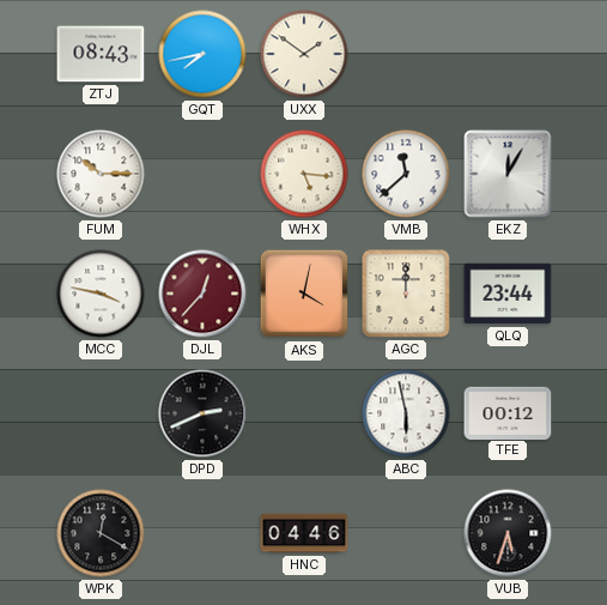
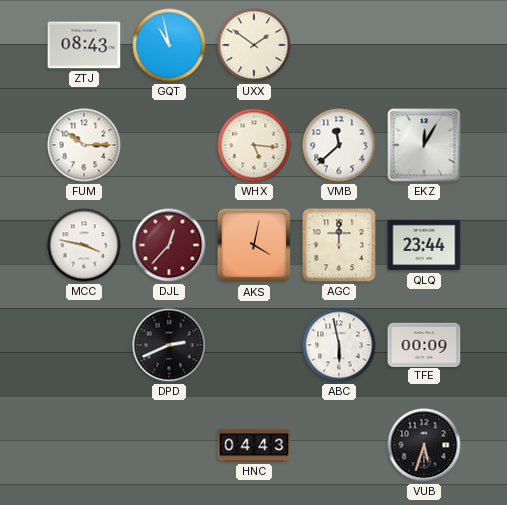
GQT: 7:43 -> 10:58 (169, 45)
TFE: 00:12 -> 00:09 (424, 344)
WPK: 12:20 -> none (101, 533)
HNC: 04:46 -> 04:43 (254, 445)
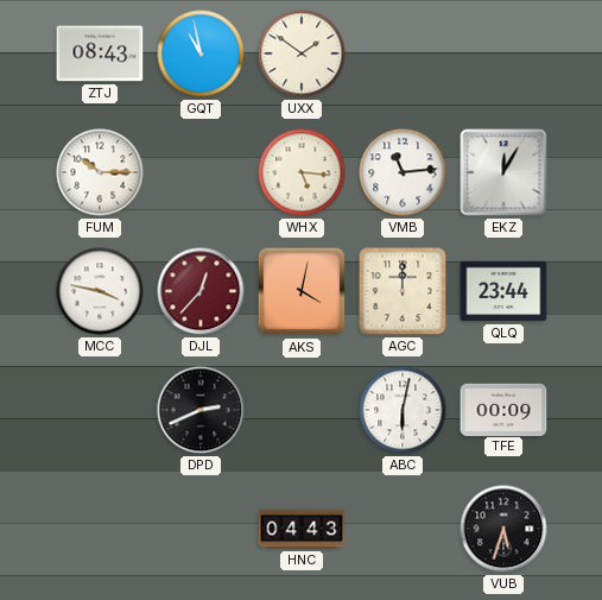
VMB: 11:38 -> 11:14 (403, 172)
ABC: 5:58 -> 6:02 (403, 410)
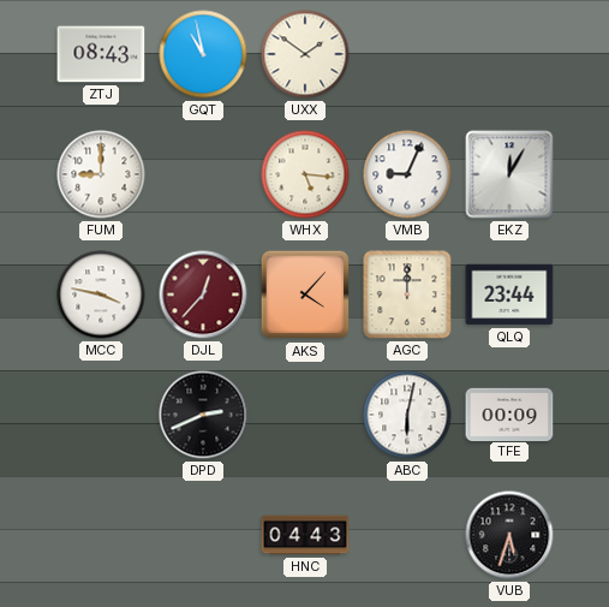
FUM: 10:15 -> 9:00 (101, 174)
VMB: 11:14 -> 9:04 (407, 174)
AKS: 4:02 -> 4:07 (305, 294)
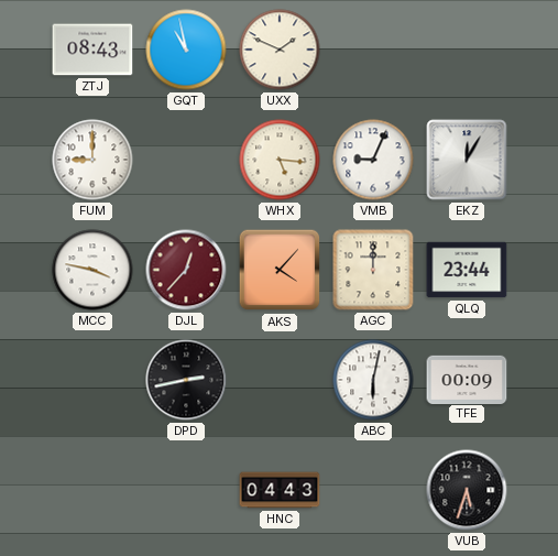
UXX: 1:51 -> 1:49 (280, 50)
DPD: 2:41 -> 2:43 (186, 380)
